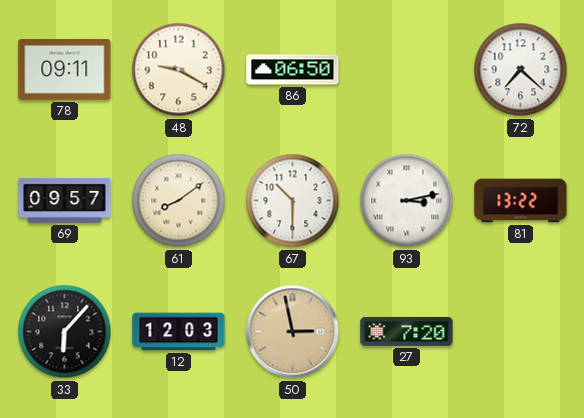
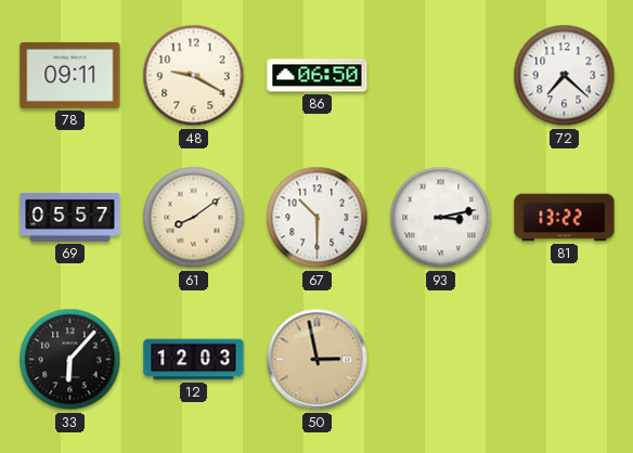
69: 09:57 -> 05:57 (70, 217)
27: 7:20 -> none (407, 331)
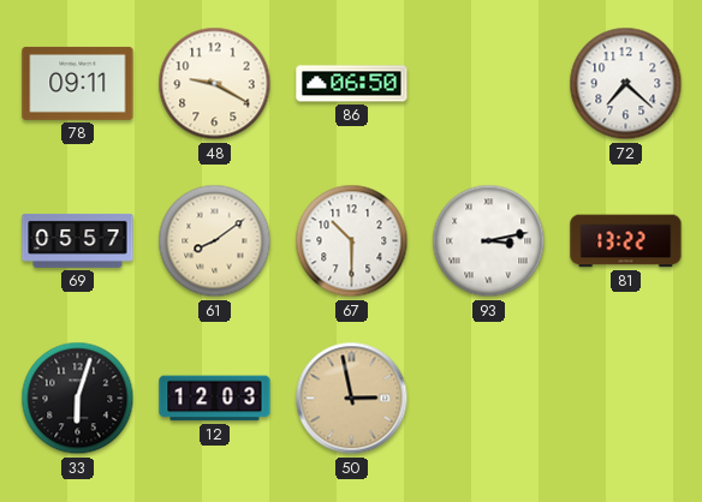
33: 6:07 -> 6:03 (78, 399)
